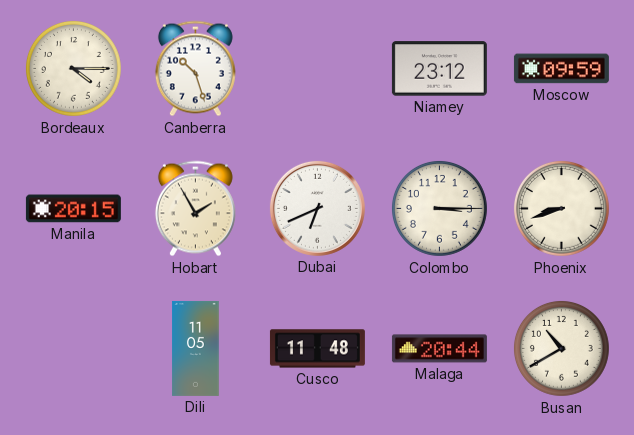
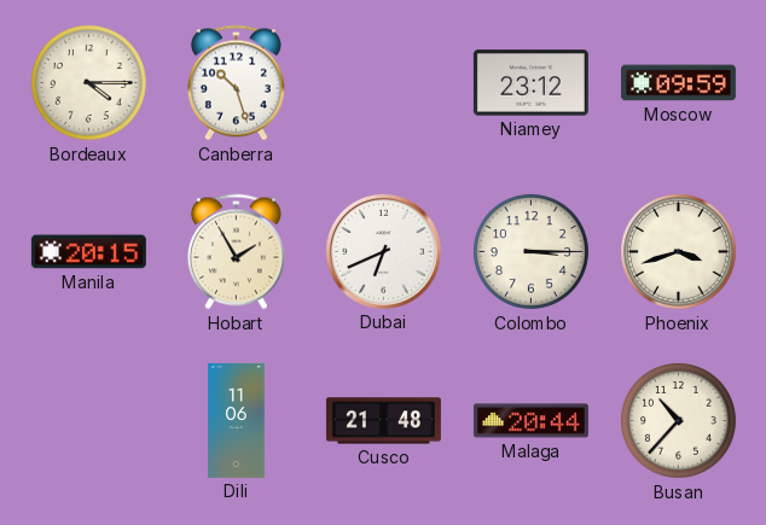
Phoenix: 8:42 -> 3:42 (678, 251)
Dili: 11:05 -> 11:06 (237, 420)
Cusco: 11:48 -> 21:48 (383, 421)
Busan: 10:40 -> 10:37 (678, 420)
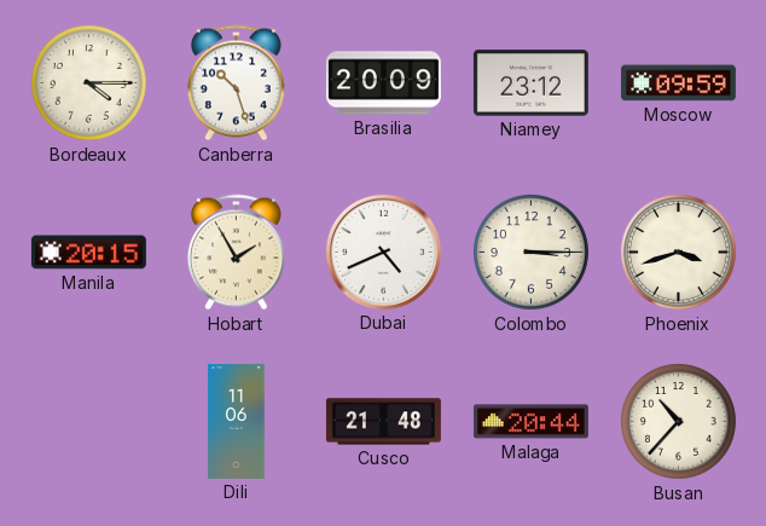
Brasilia: none -> 20:09 (383, 83)
Dubai: 6:41 -> 4:41 (383, 252)
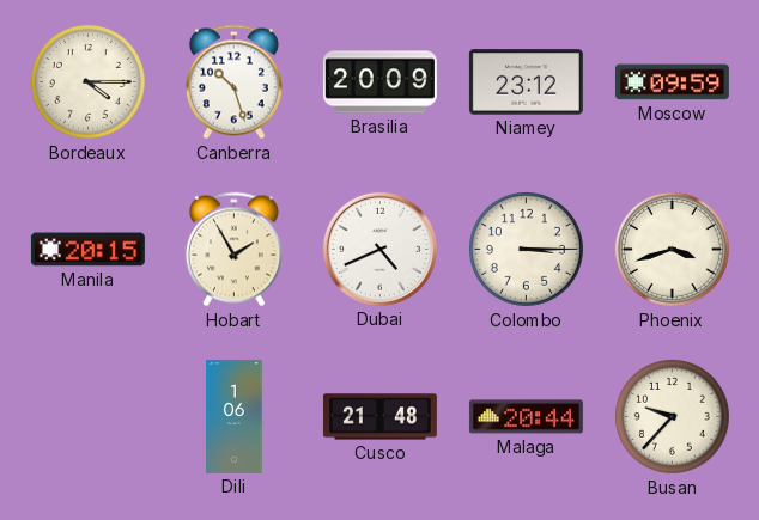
Dili: 11:06 -> 1:06 (235, 416)
Busan: 10:37 -> 9:37 (672, 416)
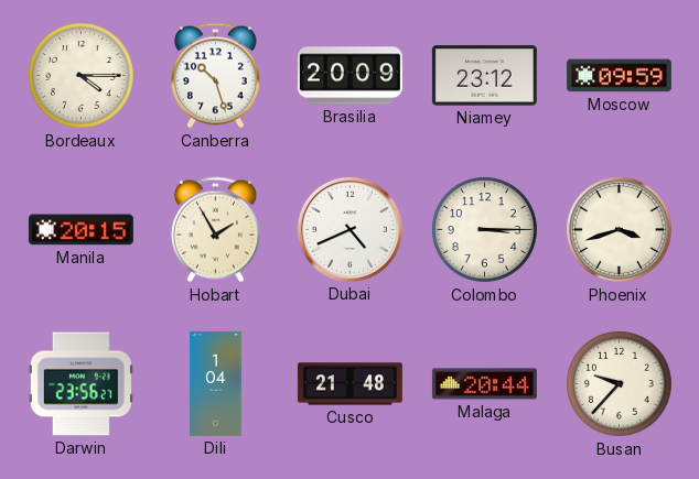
Darwin: none -> 23:56 (80, 384)
Dili: 1:06 -> 1:04 (216, 383)
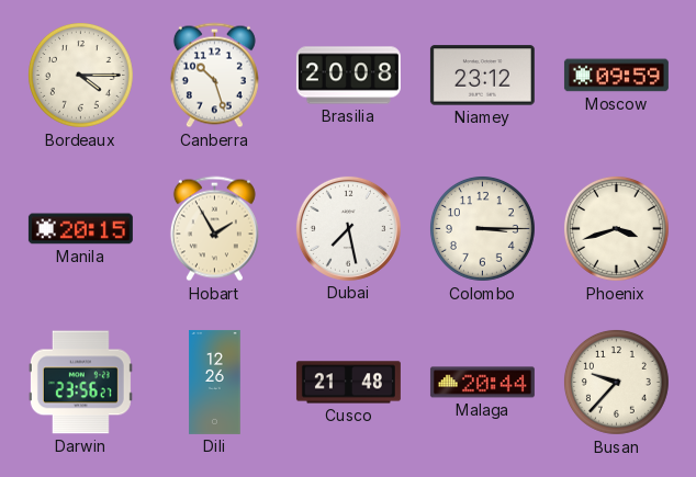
Brasilia: 20:09 -> 20:08 (348, 76)
Dubai: 4:41 -> 7:28 (348, 228)
Dili: 1:04 -> 12:26 (215, 382)
